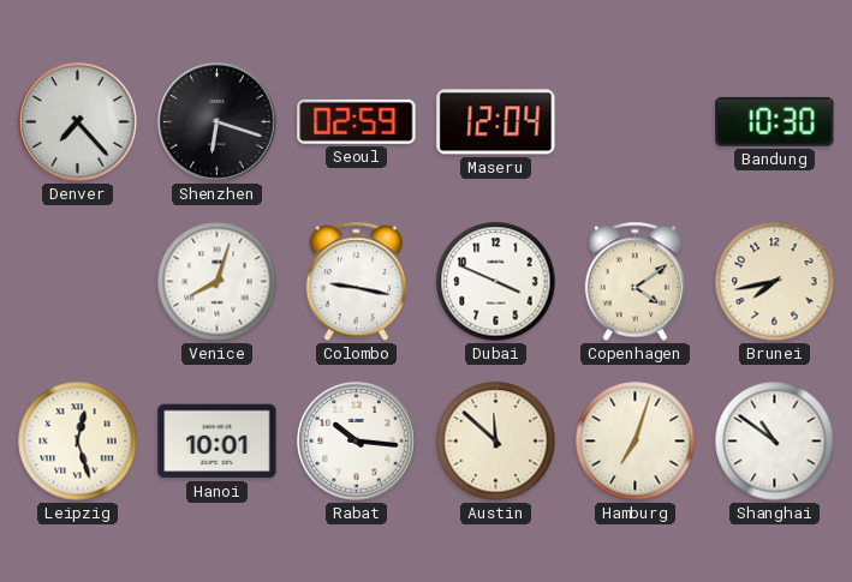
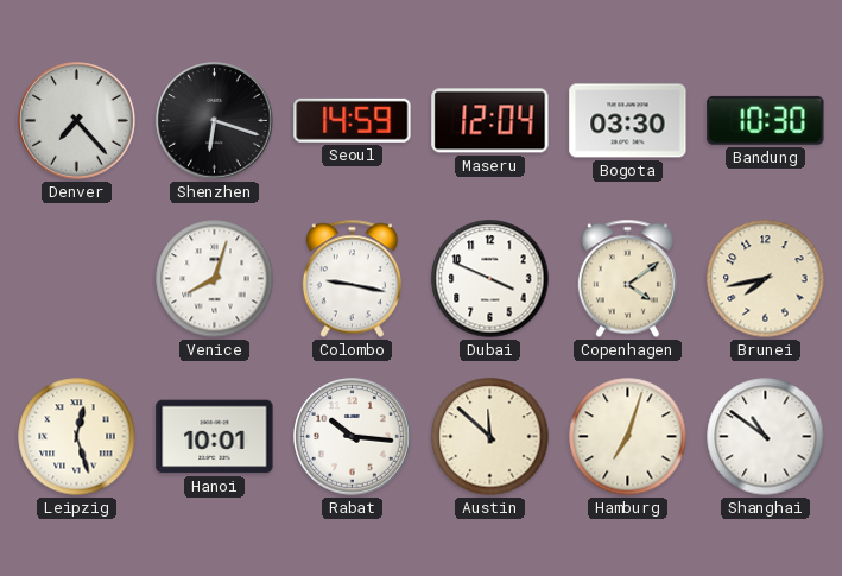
Seoul: 02:59 -> 14:59 (353, 120)
Bogota: none -> 03:30 (628, 121)
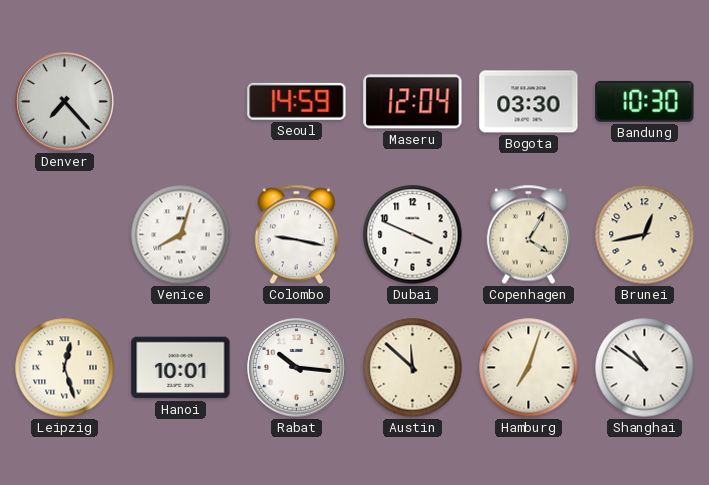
Shenzhen: 6:18 -> none (215, 121)
Copenhagen: 4:09 -> 4:05 (528, 235)
Brunei: 7:43 -> 12:43 (645, 235)
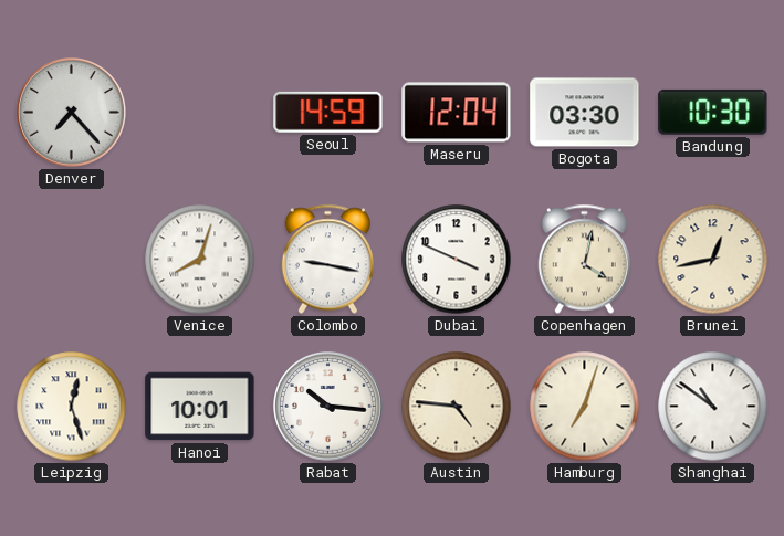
Copenhagen: 4:05 -> 4:02 (584, 260)
Austin: 11:52 -> 4:46 (457, 407)
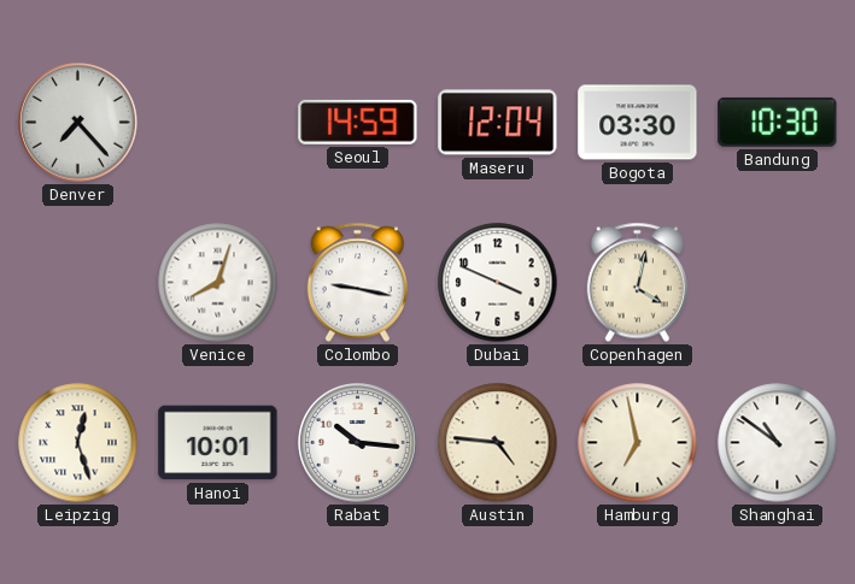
Brunei: 12:43 -> none (713, 260)
Hamburg: 7:03 -> 6:58 (638, 443)
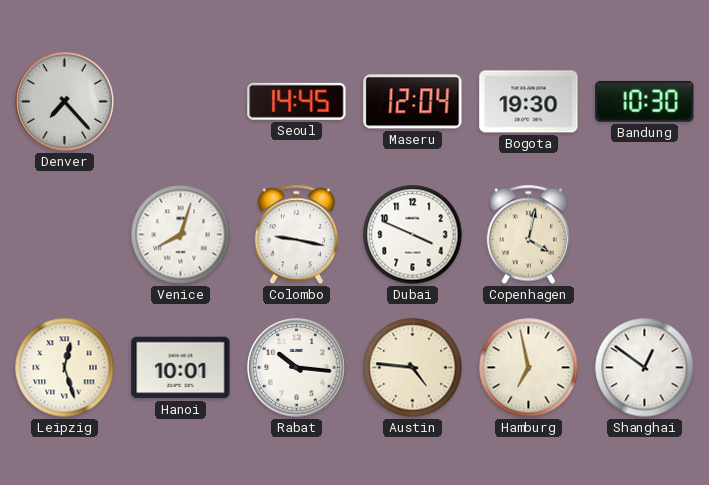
Seoul: 14:59 -> 14:45 (297, 101)
Bogota: 03:30 -> 19:30 (529, 102)
Shanghai: 10:51 -> 12:51 (645, 368)
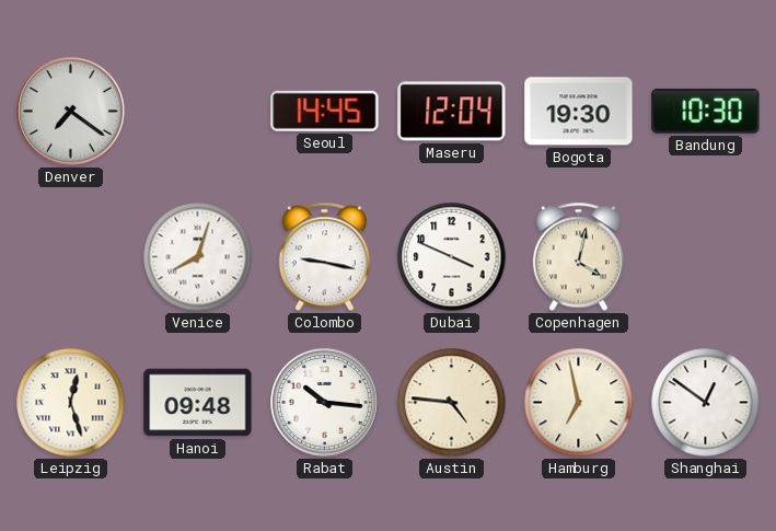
Denver: 7:23 -> 7:21 (71, 112)
Hanoi: 10:01 -> 09:48 (198, 403)
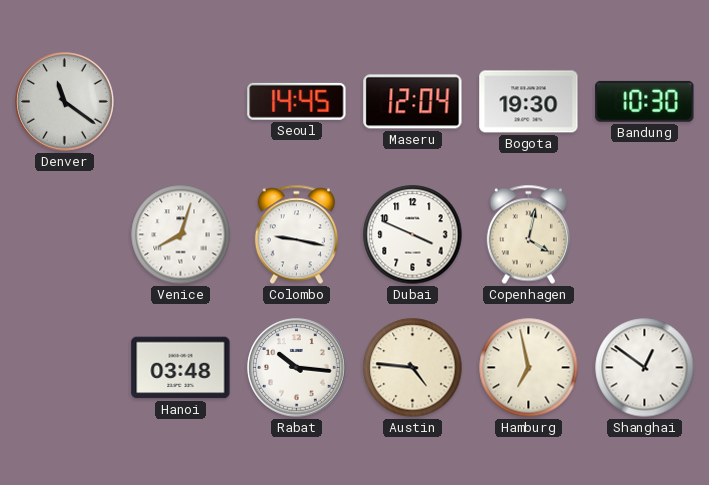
Denver: 7:21 -> 11:21 (65, 102)
Leipzig: 12:27 -> none (71, 403)
Hanoi: 09:48 -> 03:48 (181, 368)
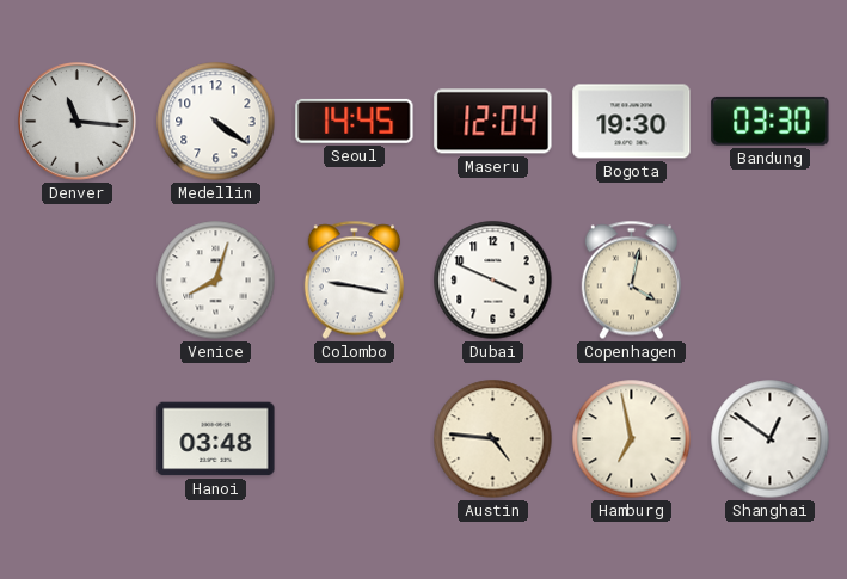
Denver: 11:21 -> 11:16 (78, 122)
Medellin: none -> 4:21 (216, 122)
Bandung: 10:30 -> 03:30 (771, 121)
Rabat: 10:16 -> none (297, 368)
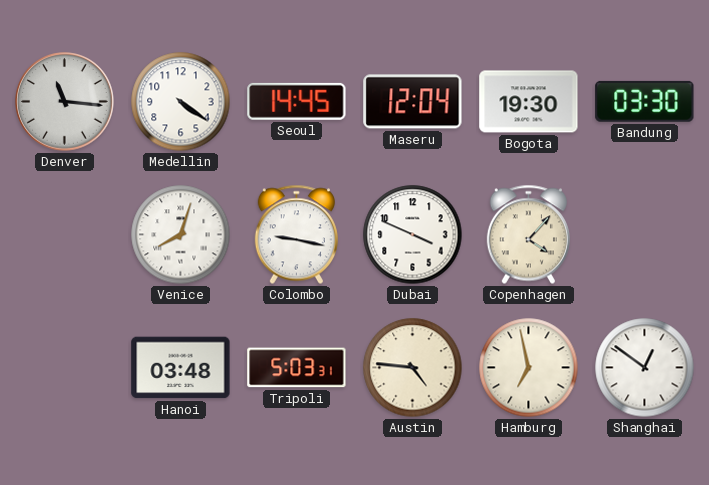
Copenhagen: 4:02 -> 4:07 (528, 235)
Tripoli: none -> 5:03 (297, 368)
